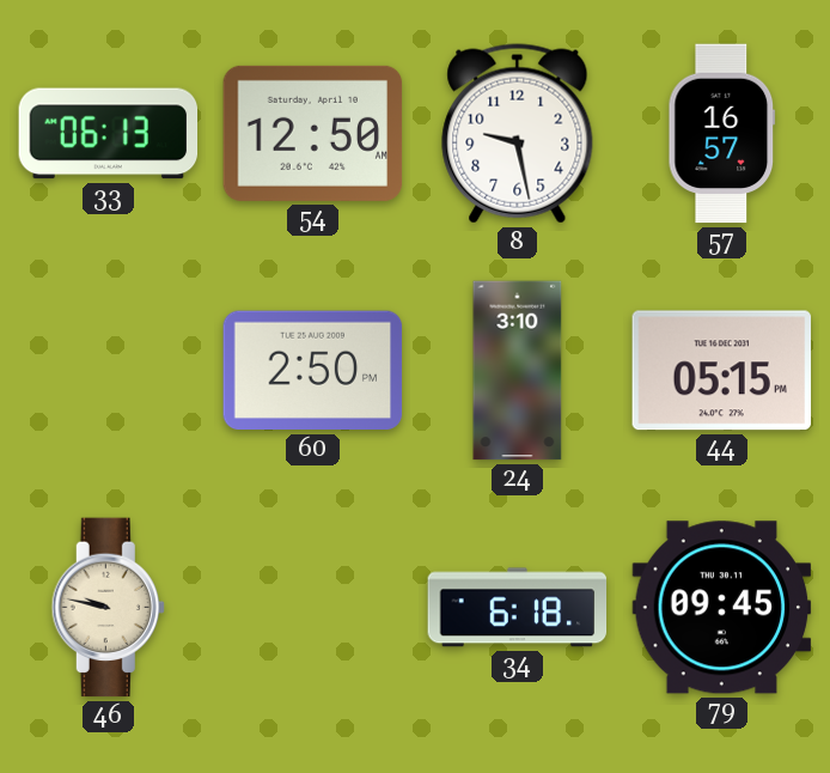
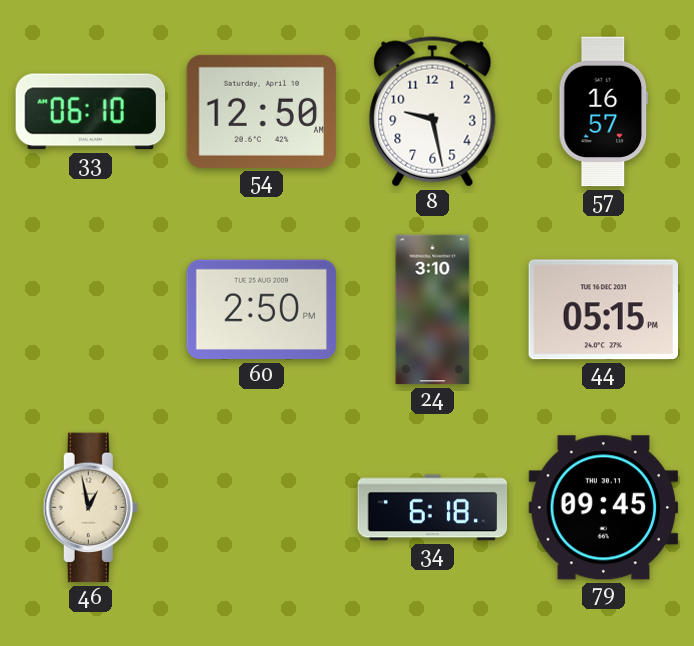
33: 06:13 -> 06:10 (91, 112)
46: 9:47 -> 12:58 (90, 508)
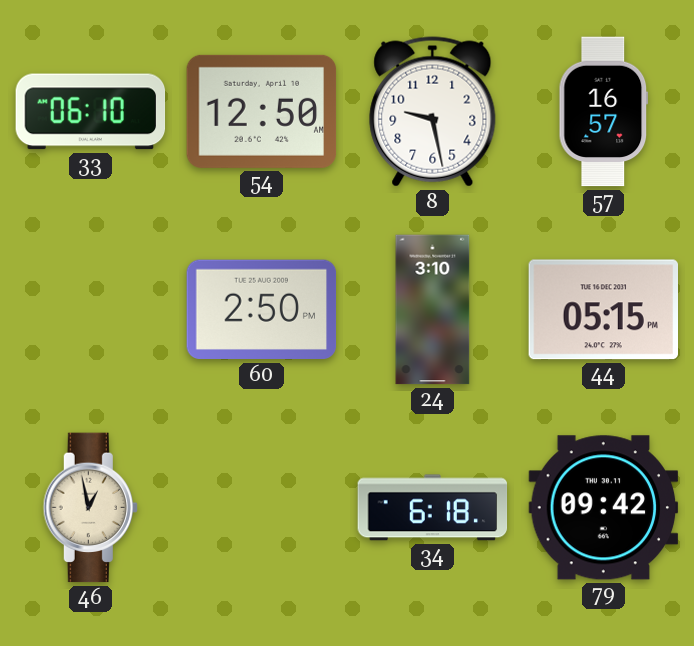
79: 09:45 -> 09:42 (604, 508)
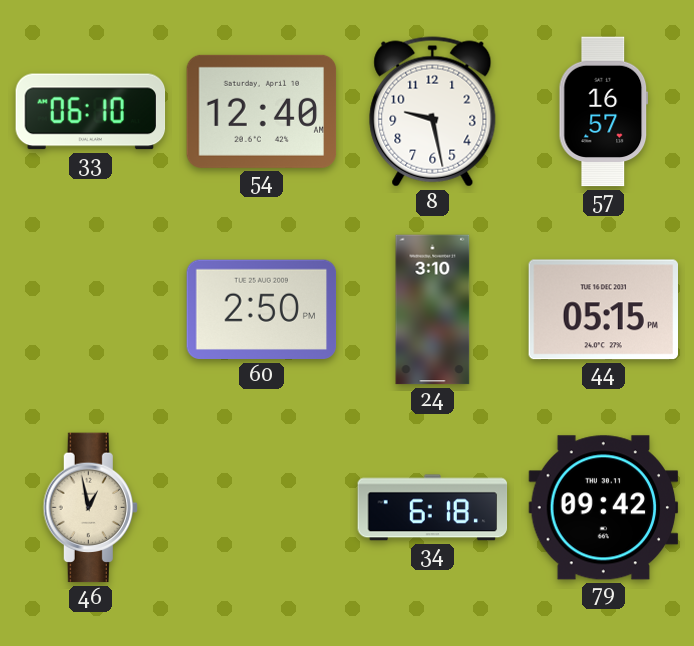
54: 12:50 -> 12:40 (262, 111)
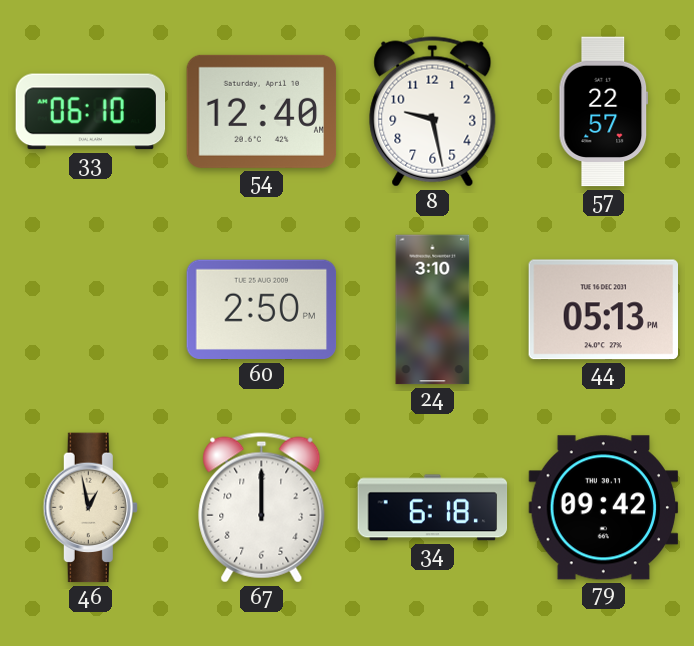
57: 16:57 -> 22:57 (604, 112)
44: 05:15 -> 05:13 (603, 310)
67: none -> 12:00 (262, 508)
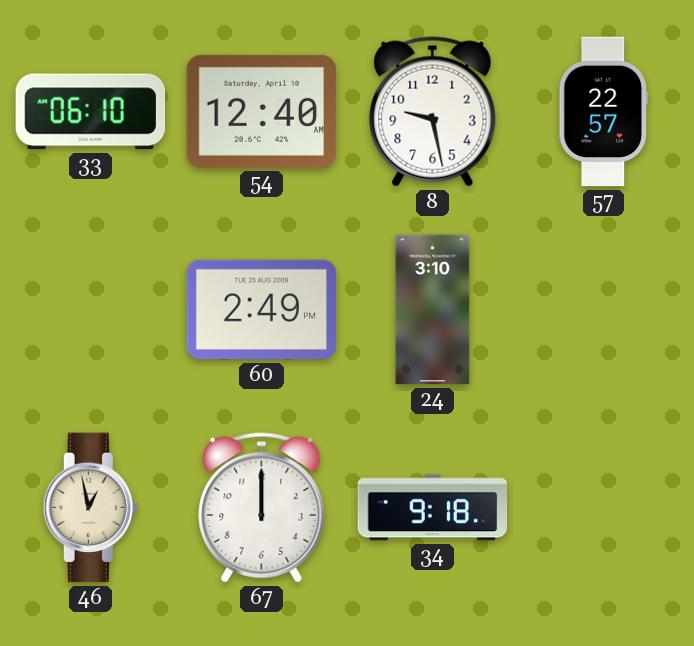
60: 2:50 -> 2:49 (262, 310)
44: 05:13 -> none (603, 310)
34: 6:18 -> 9:18 (433, 508)
79: 09:42 -> none (604, 508)
